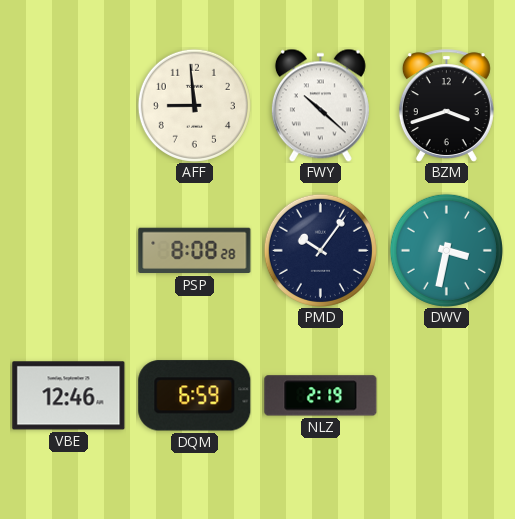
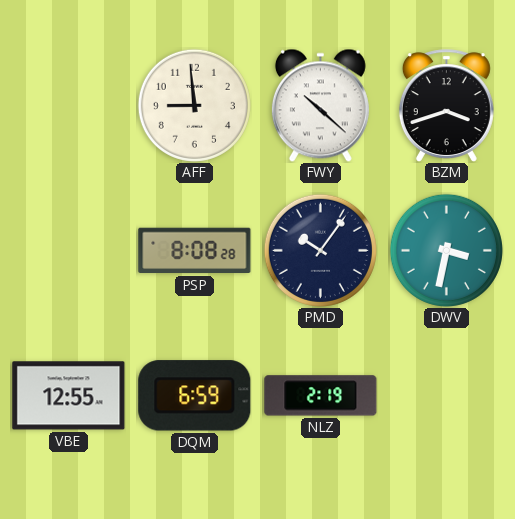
VBE: 12:46 -> 12:55 (69, 396)
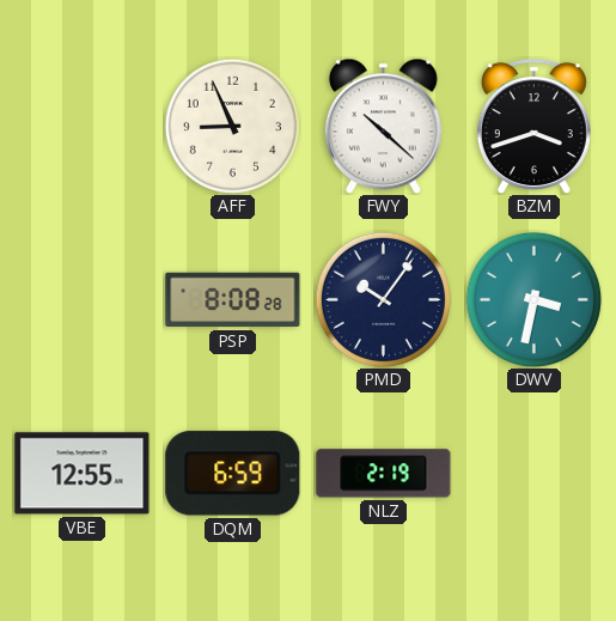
AFF: 8:59 -> 8:56 (232, 126)
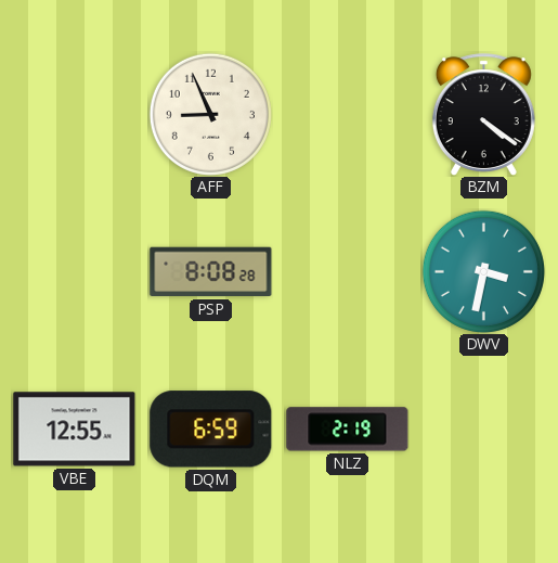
FWY: 10:22 -> none (383, 126)
BZM: 3:42 -> 4:21 (483, 114)
PMD: 10:06 -> none (383, 299)
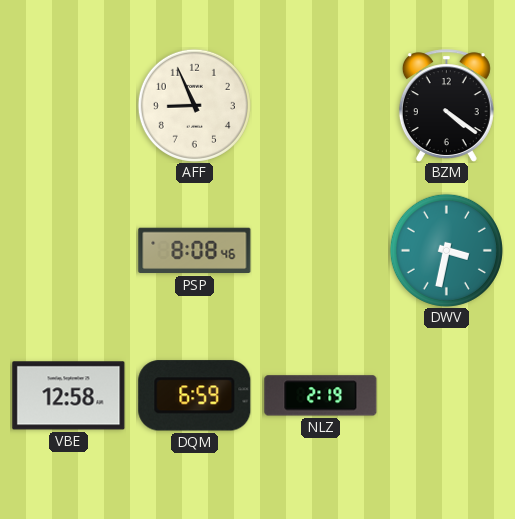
PSP: 8:08:28 -> 8:08:46 (195, 251)
VBE: 12:55 -> 12:58 (69, 396)
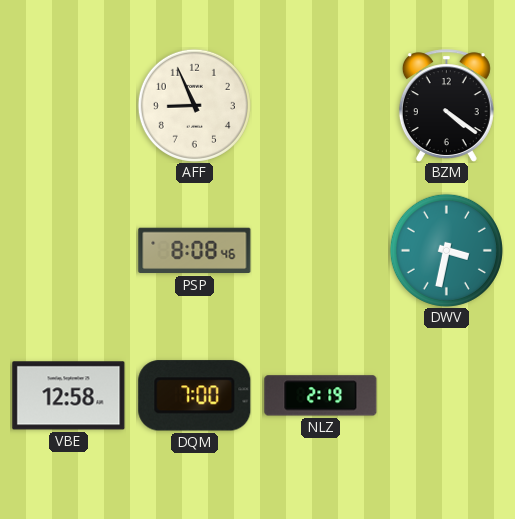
DQM: 6:59 -> 7:00 (195, 396)
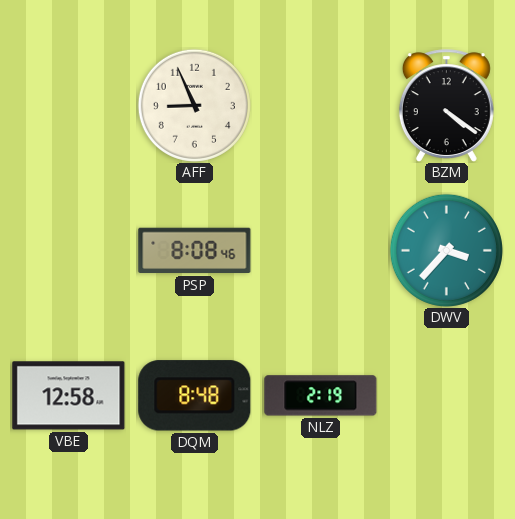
DWV: 3:32 -> 3:37 (446, 250)
DQM: 7:00 -> 8:48 (195, 396)
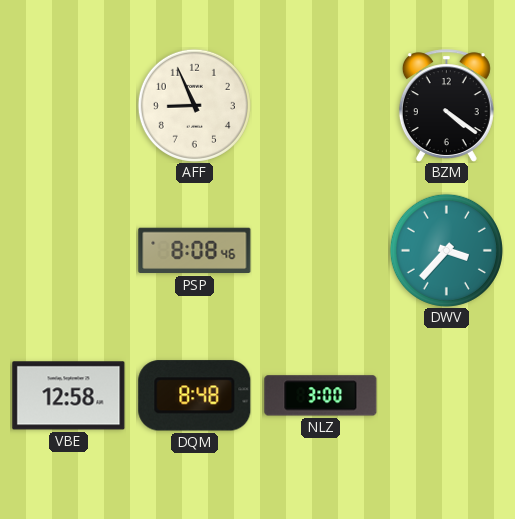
NLZ: 2:19 -> 3:00 (321, 396)
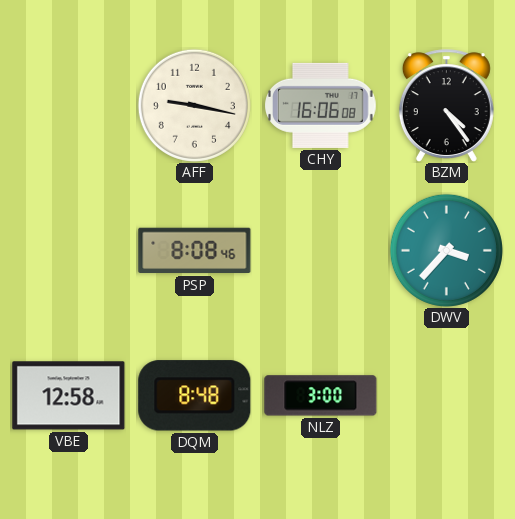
AFF: 8:56 -> 9:17 (194, 105)
CHY: none -> 16:06 (321, 105)
BZM: 4:21 -> 4:24 (446, 105)
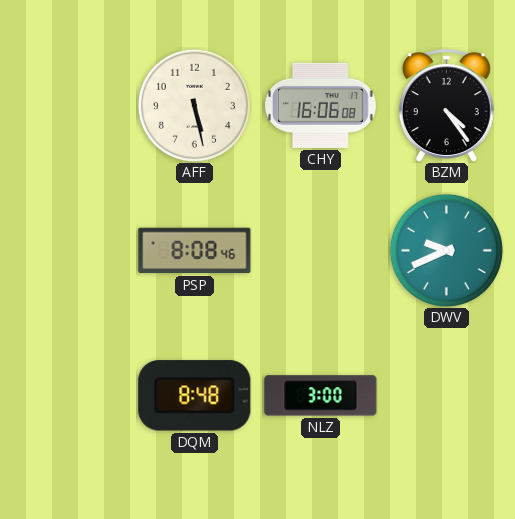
AFF: 9:17 -> 5:28 (194, 105)
DWV: 3:37 -> 9:41 (446, 250)
VBE: 12:58 -> none (69, 396)
